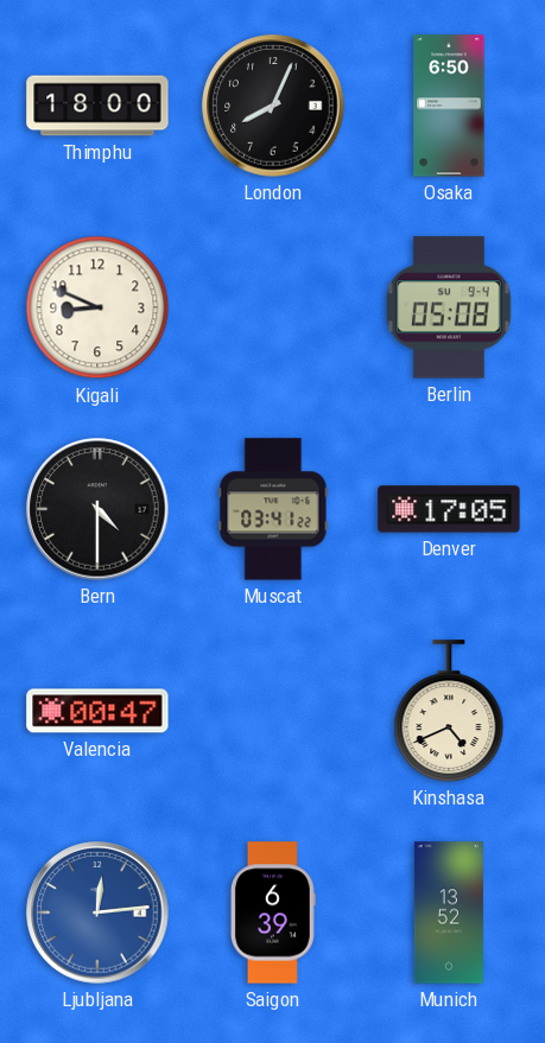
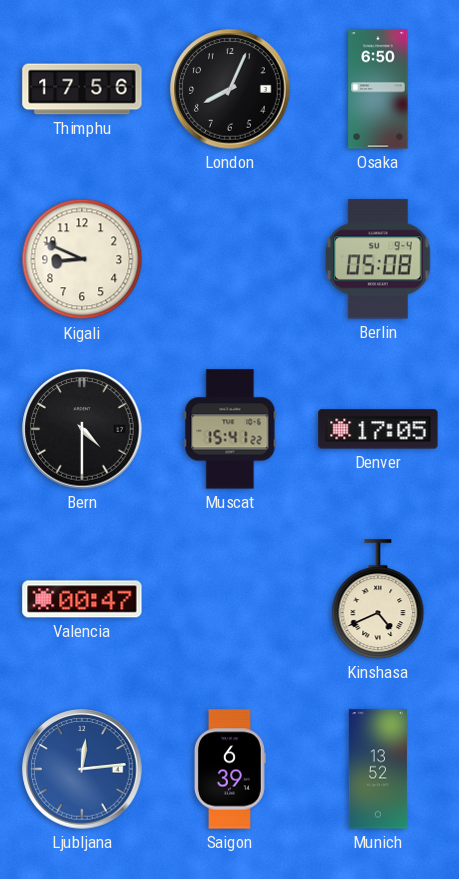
Thimphu: 18:00 -> 17:56 (82, 89)
Muscat: 03:41 -> 15:41 (230, 429)
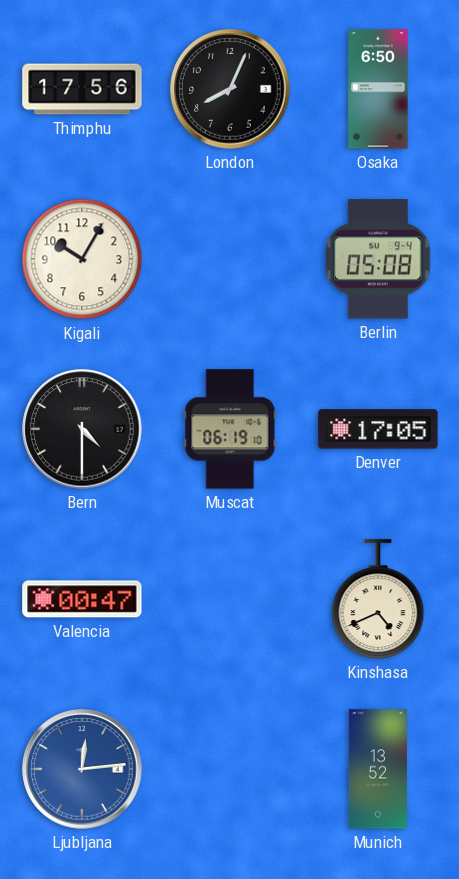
Kigali: 8:49 -> 10:05 (82, 259)
Muscat: 15:41 -> 06:19 (230, 429)
Saigon: 6:39 -> none (231, 769)
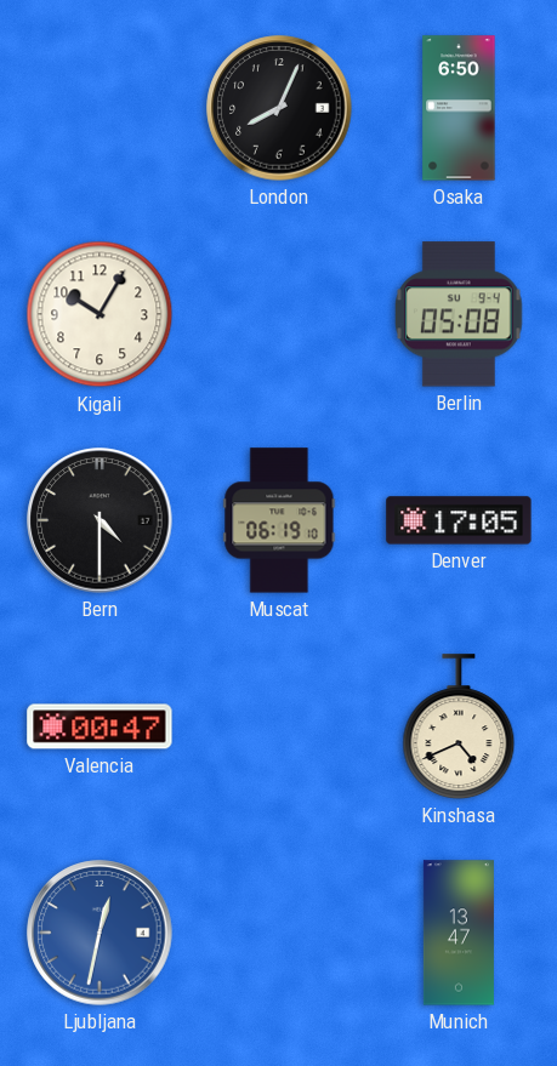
Thimphu: 17:56 -> none (82, 89)
Ljubljana: 12:14 -> 12:32 (100, 933)
Munich: 13:52 -> 13:47 (459, 933)
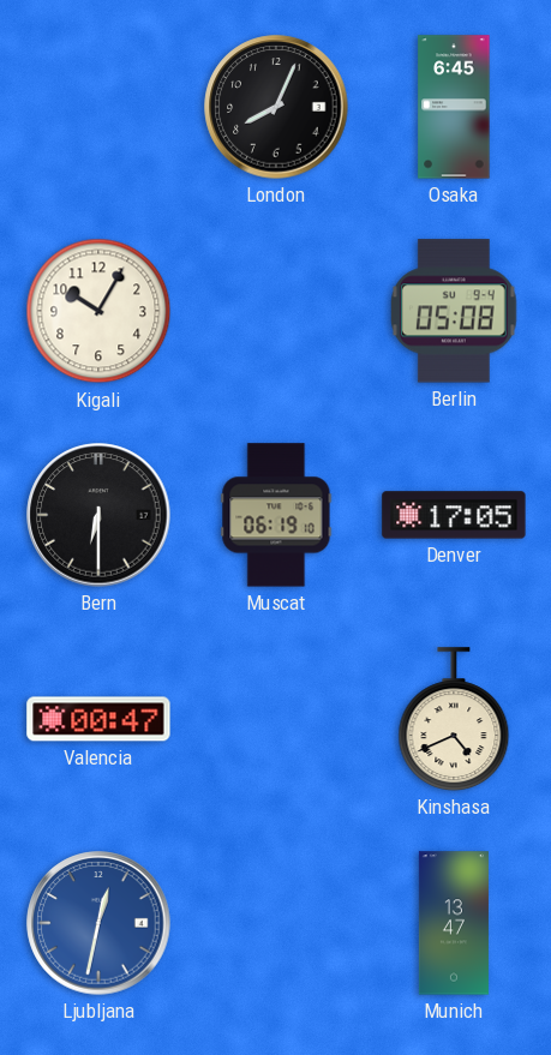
Osaka: 6:50 -> 6:45 (454, 107)
Bern: 4:30 -> 6:30 (98, 515)
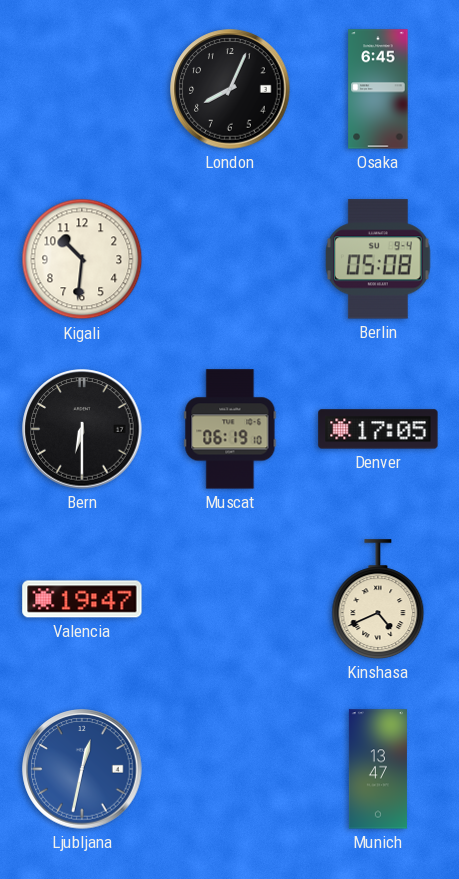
Kigali: 10:05 -> 10:31 (82, 259)
Valencia: 00:47 -> 19:47 (82, 599)
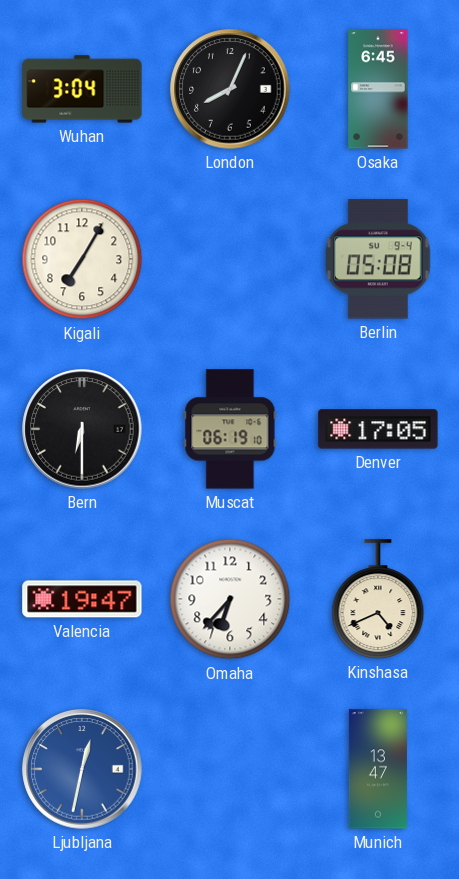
Wuhan: none -> 3:04 (82, 89)
Kigali: 10:31 -> 7:05 (82, 259)
Omaha: none -> 6:37 (230, 599)
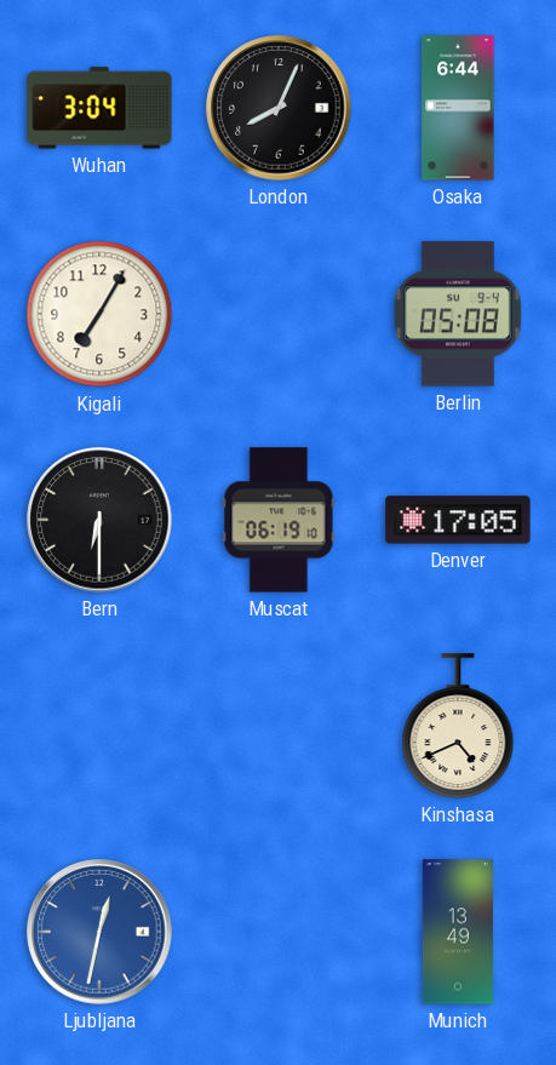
Osaka: 6:45 -> 6:44 (458, 108)
Valencia: 19:47 -> none (82, 599)
Omaha: 6:37 -> none (230, 599)
Munich: 13:47 -> 13:49 (458, 932)
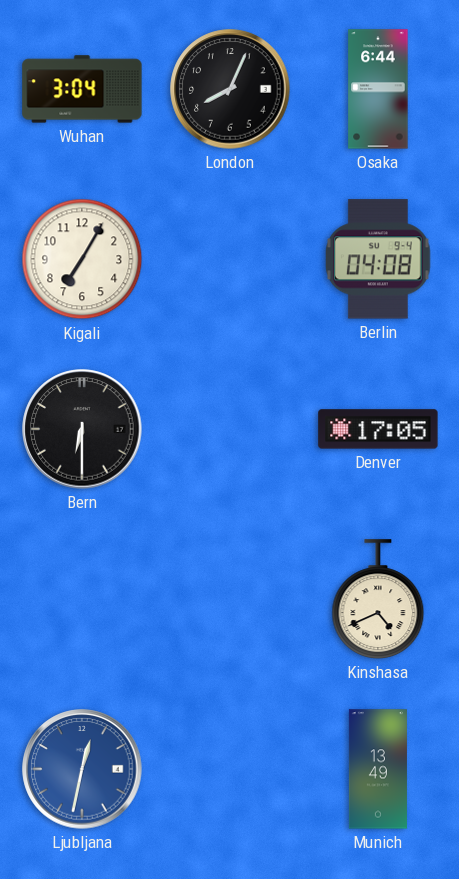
Berlin: 05:08 -> 04:08 (378, 259)
Muscat: 06:19 -> none (279, 520)
